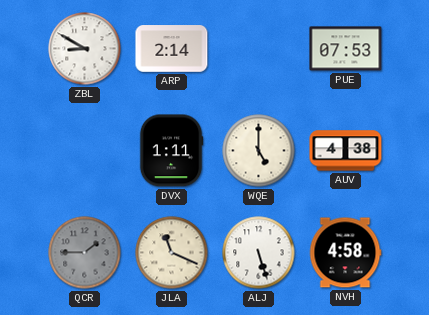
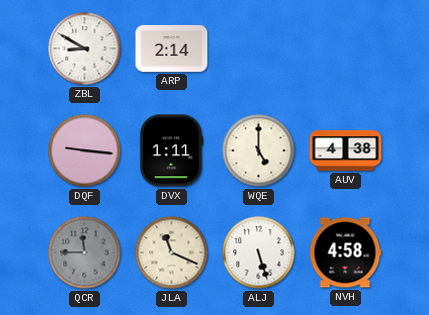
PUE: 07:53 -> none (346, 49)
DQF: none -> 9:16 (85, 151)
QCR: 1:45 -> 11:45 (85, 253)
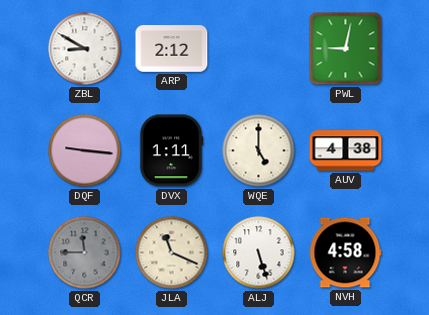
ARP: 2:14 -> 2:12 (172, 49)
PWL: none -> 9:02 (346, 49)
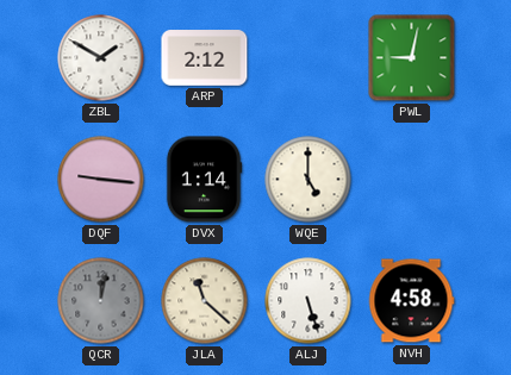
ZBL: 8:50 -> 1:50 (101, 58)
DVX: 1:11 -> 1:14 (204, 180)
AUV: 4:38 -> none (346, 151)
QCR: 11:45 -> 12:02 (101, 301)
JLA: 11:19 -> 11:22 (205, 301)
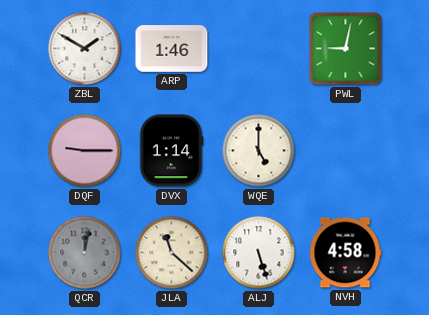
ARP: 2:12 -> 1:46 (172, 49)
DQF: 9:16 -> 9:15 (85, 151)
